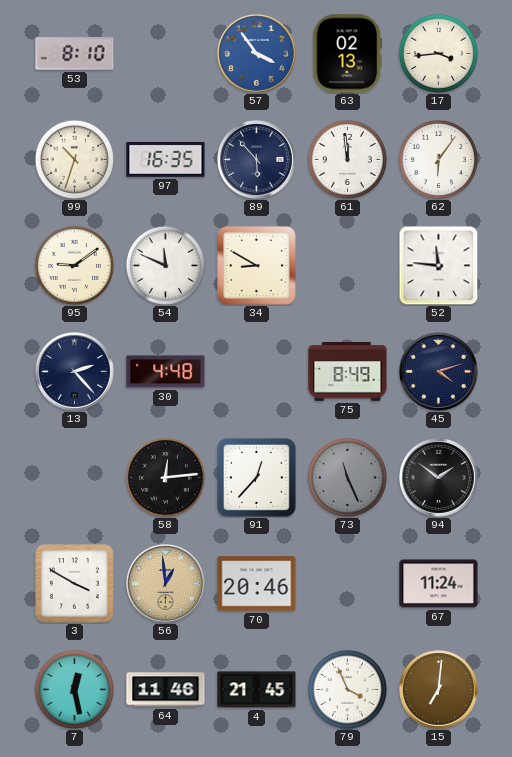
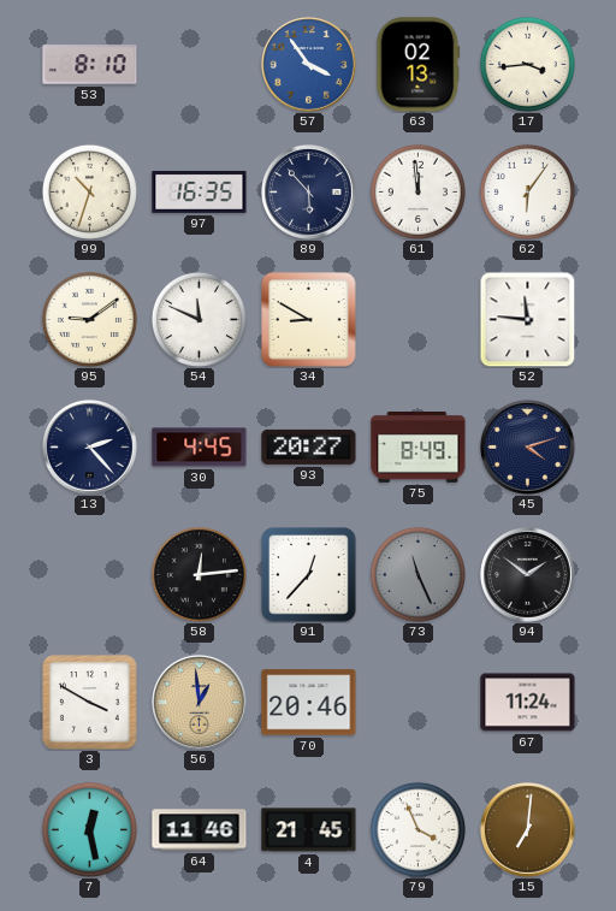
30: 4:48 -> 4:45 (200, 448)
93: none -> 20:27 (309, 446)
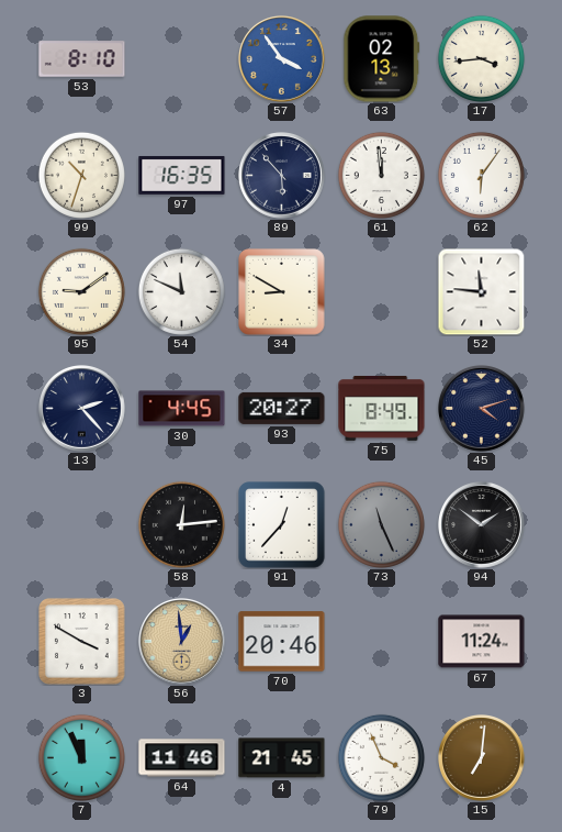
7: 12:28 -> 11:56 (81, 757)
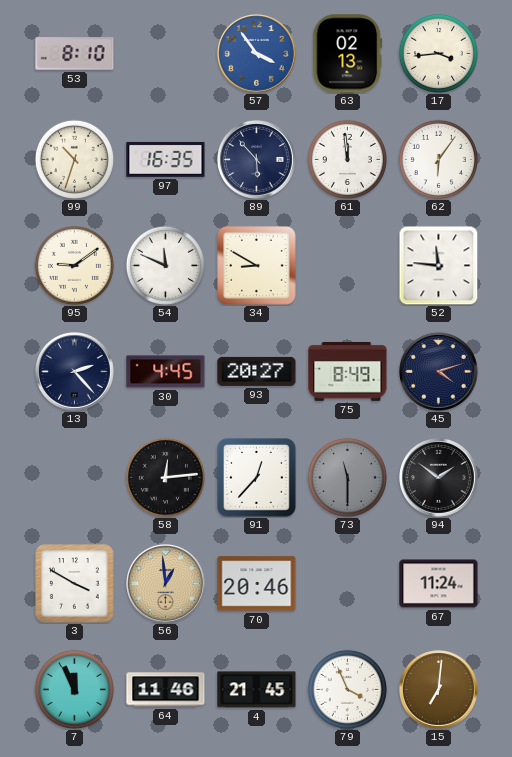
73: 11:26 -> 11:30 (347, 477)
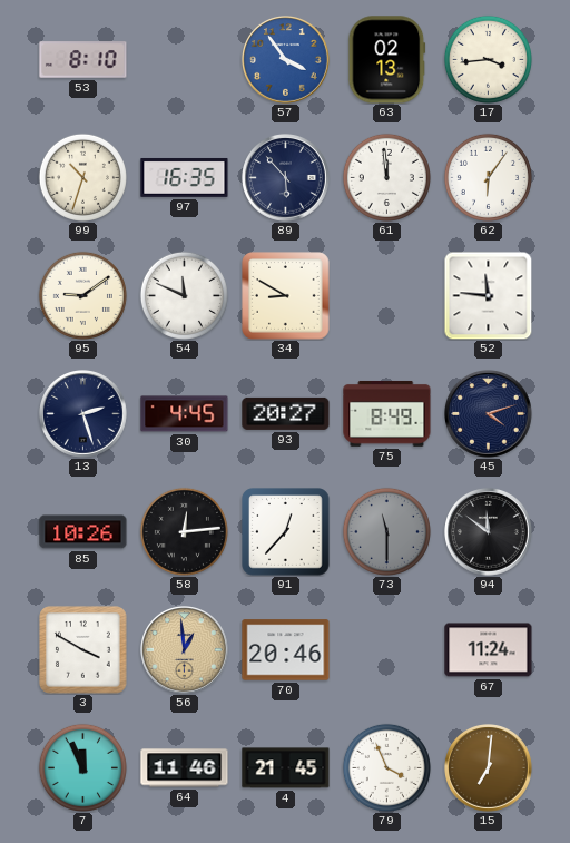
13: 2:23 -> 2:27 (83, 414)
85: none -> 10:26 (83, 532)
94: 1:51 -> 11:51 (489, 532)
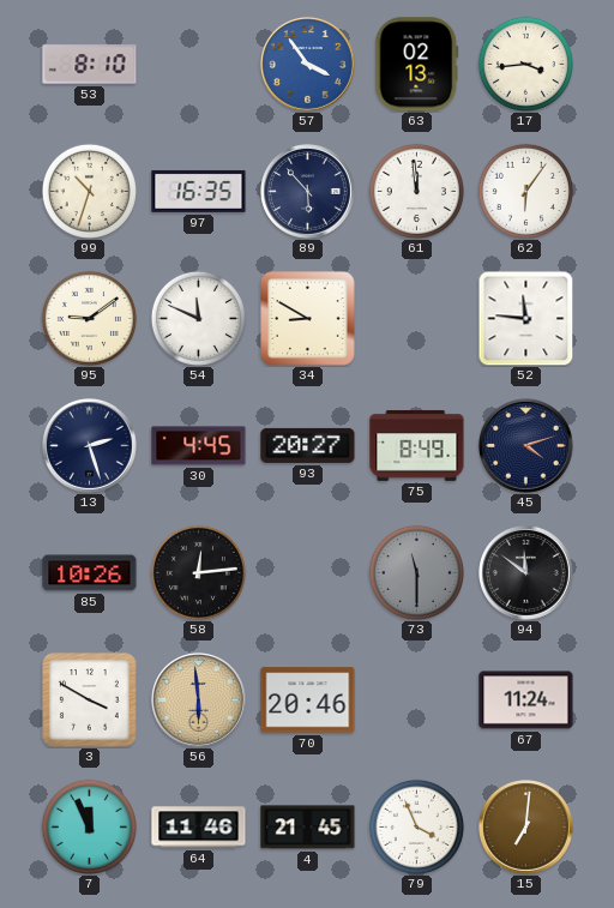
91: 12:37 -> none (286, 532)
56: 12:59 -> 5:59 (199, 700)
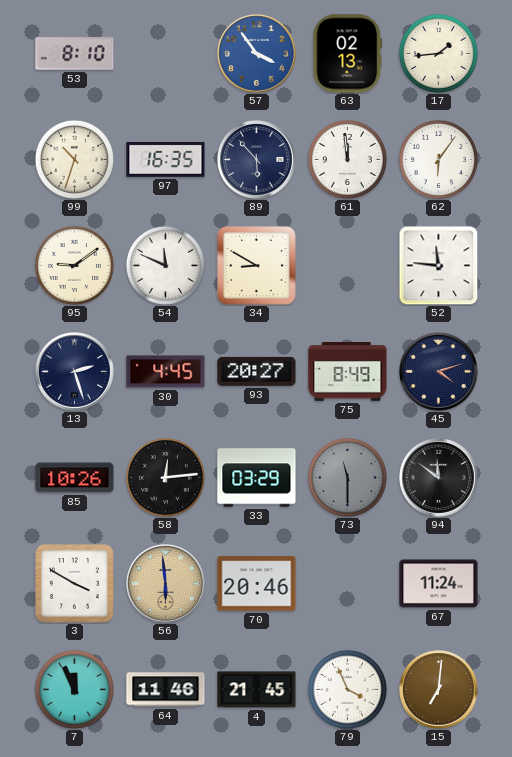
17: 3:44 -> 1:44 (438, 53)
33: none -> 03:29 (257, 478)
